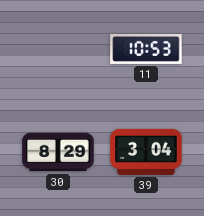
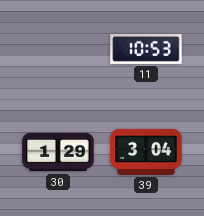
30: 8:29 -> 1:29 (58, 152)
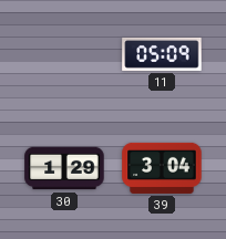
11: 10:53 -> 05:09 (162, 54)
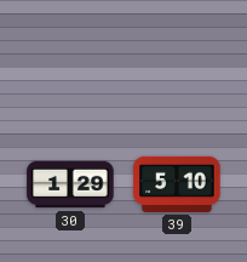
11: 05:09 -> none (162, 54)
39: 3:04 -> 5:10 (177, 184)
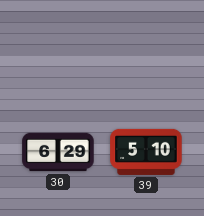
30: 1:29 -> 6:29 (58, 152)
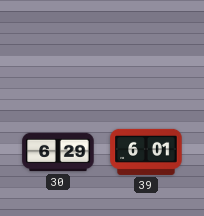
39: 5:10 -> 6:01 (146, 152)
